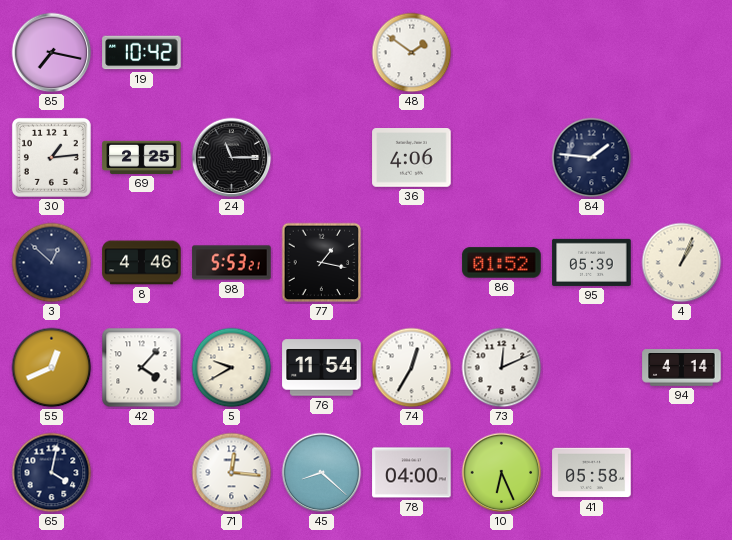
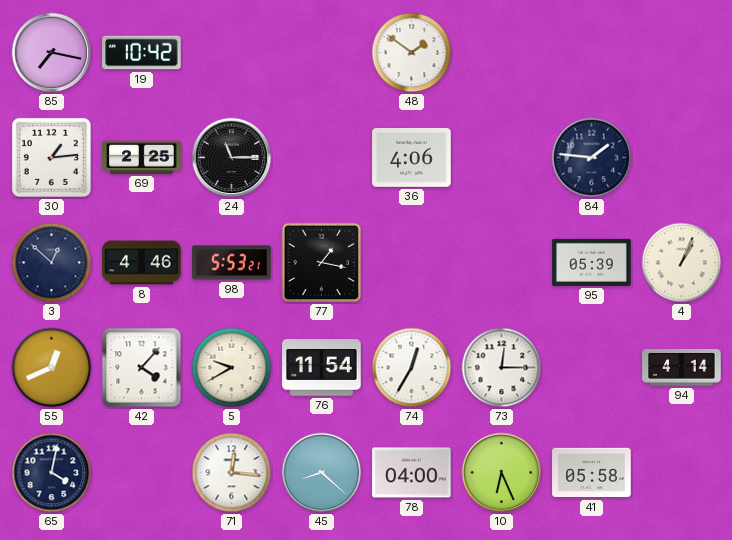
86: 01:52 -> none (502, 263)
73: 12:11 -> 12:15 (502, 368)
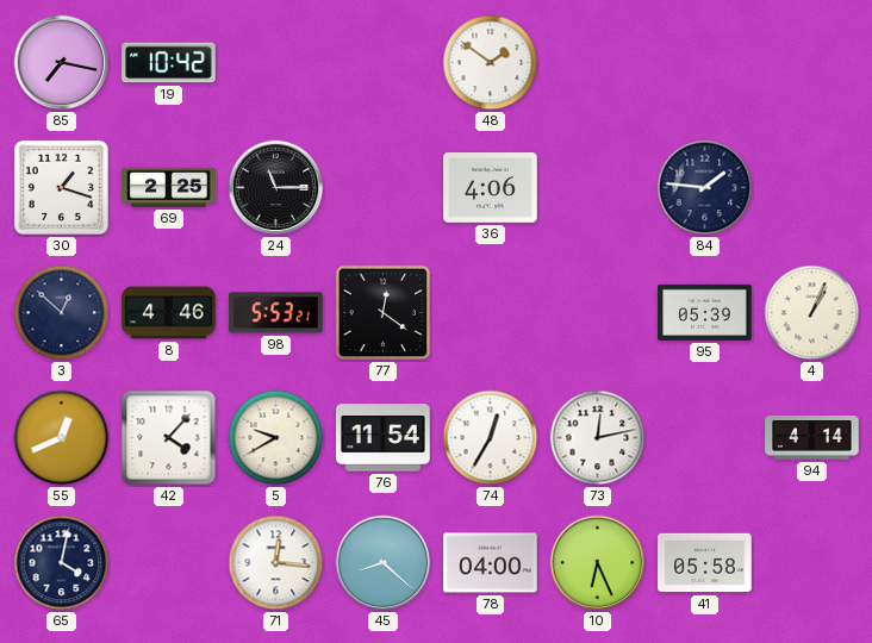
30: 1:14 -> 1:18 (61, 187)
77: 1:17 -> 12:21 (384, 313)
73: 12:15 -> 12:13 (598, 438)
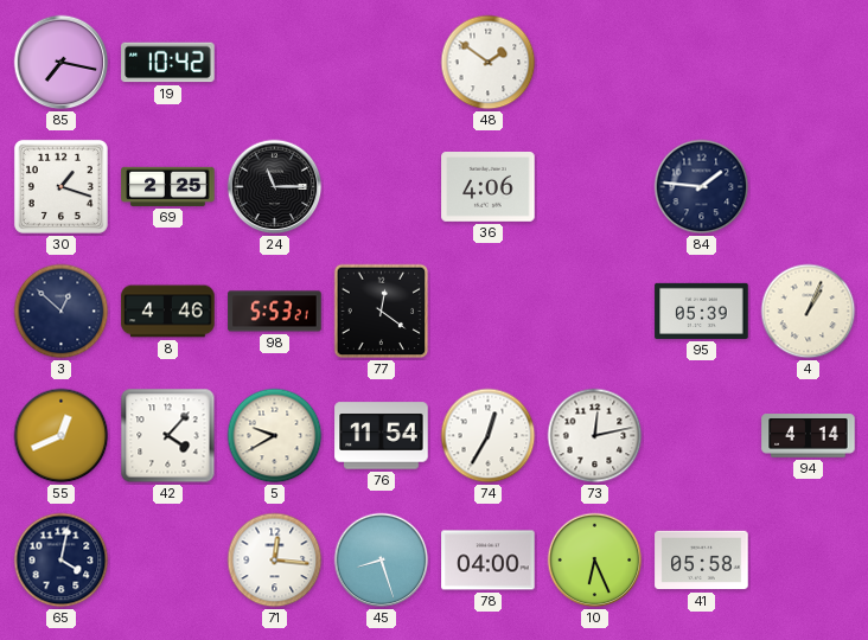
45: 8:22 -> 8:27 (382, 561)
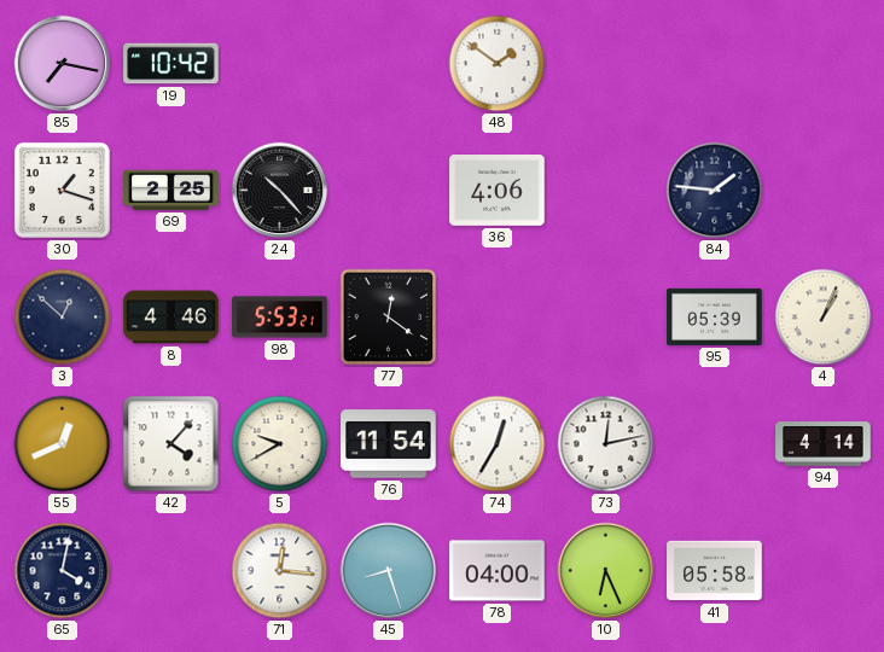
24: 11:15 -> 10:23 (280, 191)
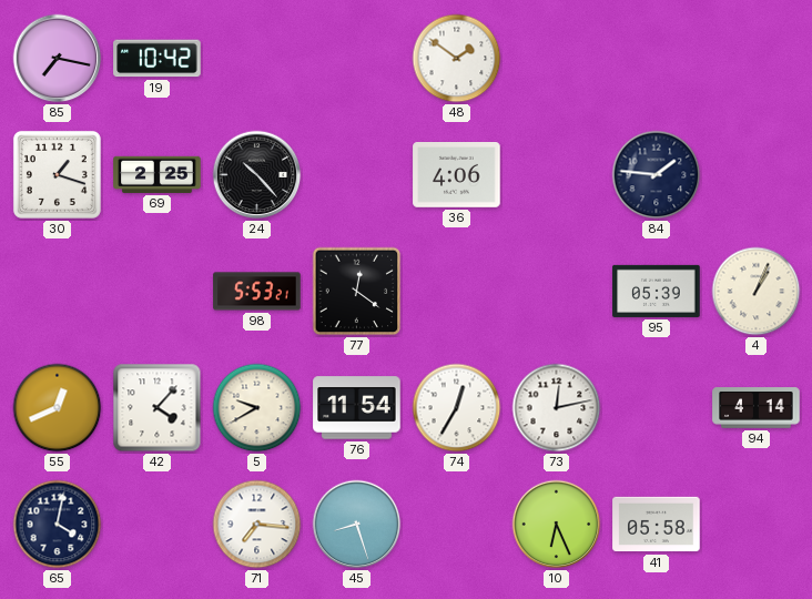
3: 12:52 -> none (63, 318)
8: 4:46 -> none (171, 318)
71: 12:16 -> 7:16 (257, 525)
78: 04:00 -> none (498, 571)
